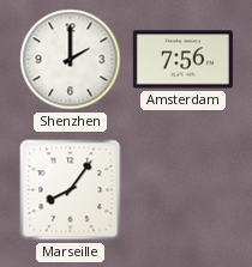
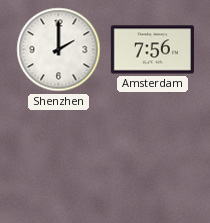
Marseille: 8:06 -> none (71, 190)
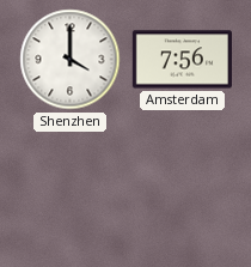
Shenzhen: 2:00 -> 4:00 (71, 60)
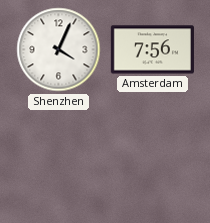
Shenzhen: 4:00 -> 4:04 (59, 50)
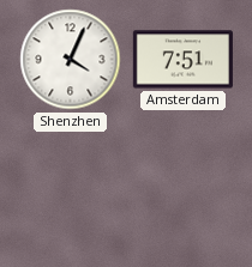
Amsterdam: 7:56 -> 7:51 (182, 60)
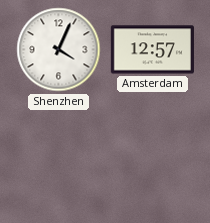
Amsterdam: 7:51 -> 12:57 (152, 50)
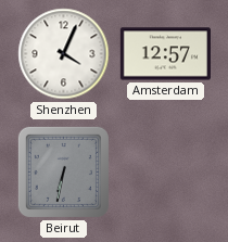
Beirut: none -> 6:32 (63, 171)
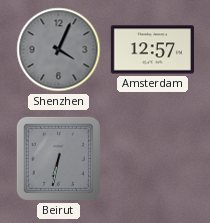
Shenzhen dial: white -> grey (59, 50)
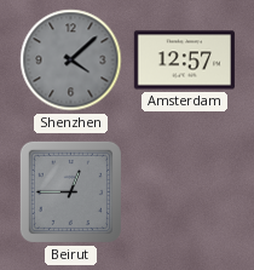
Shenzhen: 4:04 -> 4:08 (71, 61)
Beirut: 6:32 -> 12:45 (70, 191)
